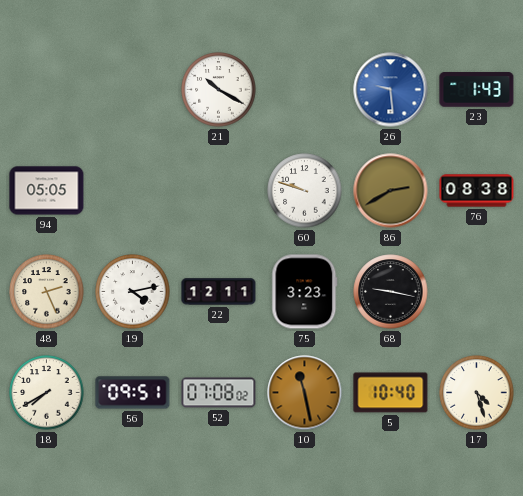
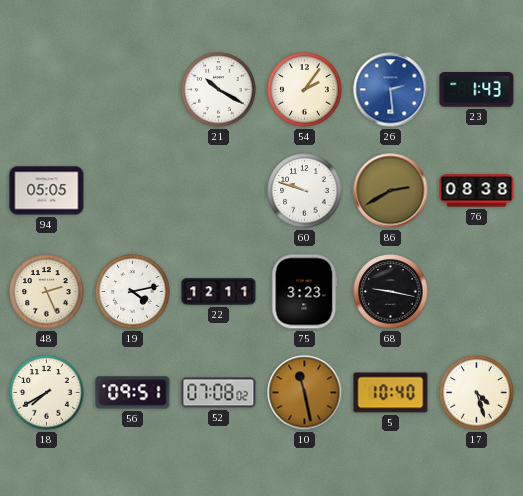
54: none -> 2:06 (305, 90)
26: 9:29 -> 2:29 (391, 90)
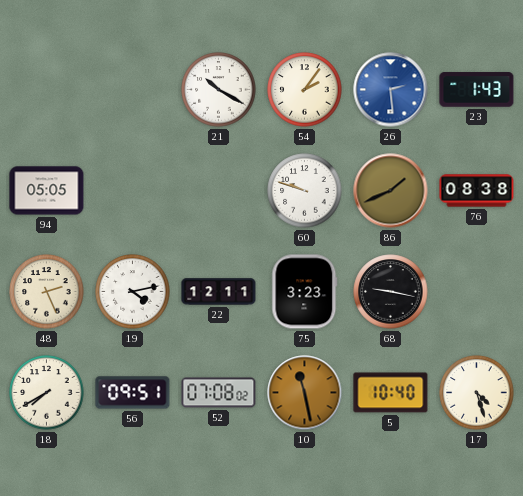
86: 2:40 -> 1:41 (391, 191)
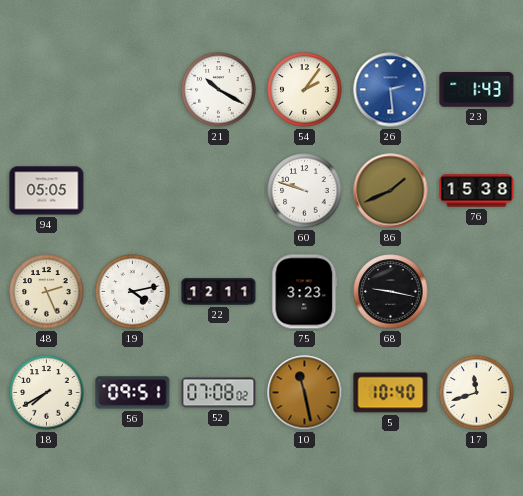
76: 08:38 -> 15:38 (477, 191)
17: 4:27 -> 11:42 (477, 393)
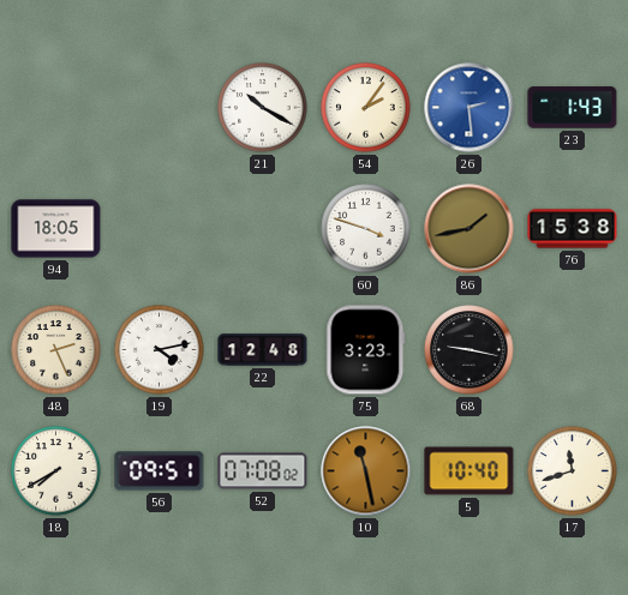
94: 05:05 -> 18:05 (56, 229)
60: 9:48 -> 3:48 (366, 229)
86: 1:41 -> 1:43 (469, 229)
22: 12:11 -> 12:48 (263, 350)
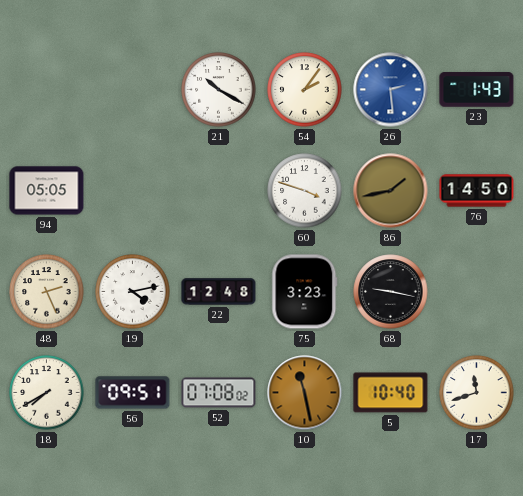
94: 18:05 -> 05:05 (47, 191)
76: 15:38 -> 14:50 (477, 191)
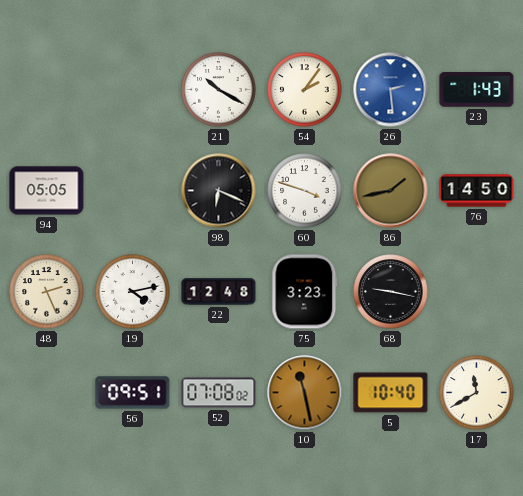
98: none -> 6:19 (219, 191)
18: 7:40 -> none (47, 393)
17: 11:42 -> 11:40 (477, 393)
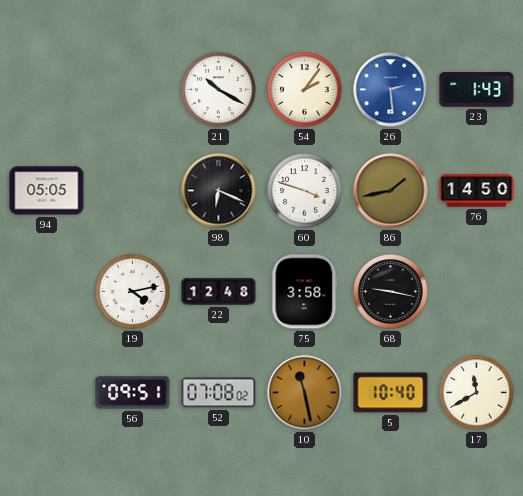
48: 2:26 -> none (47, 292)
75: 3:23 -> 3:58 (305, 292)
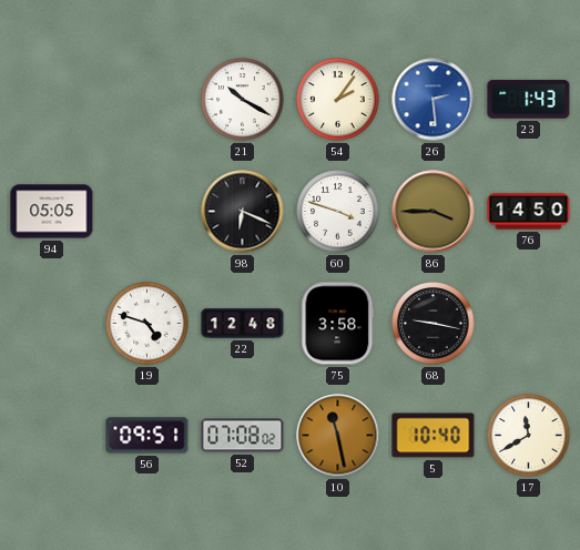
86: 1:43 -> 3:45 (434, 212)
19: 4:13 -> 4:48 (147, 324)
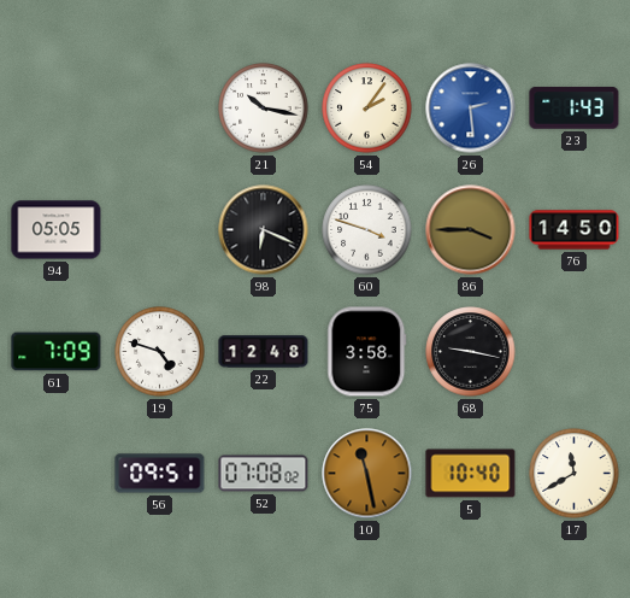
21: 10:20 -> 10:17 (264, 109)
61: none -> 7:09 (57, 352)
